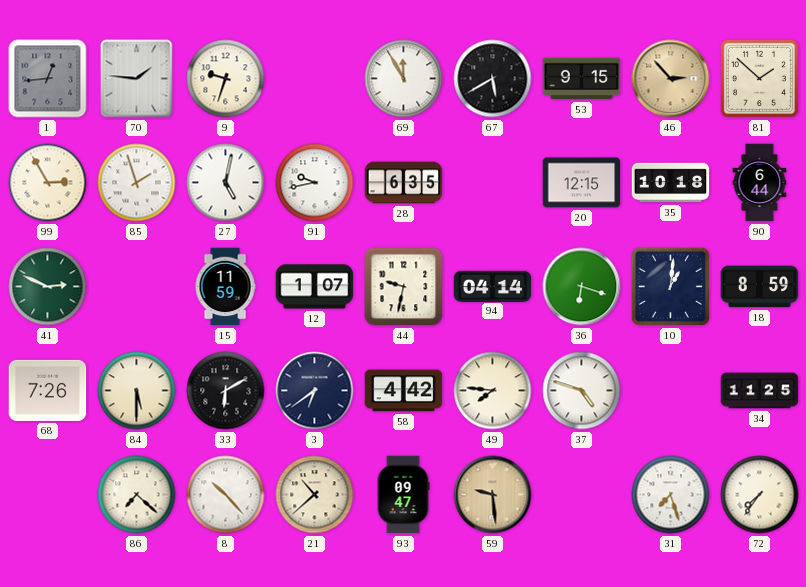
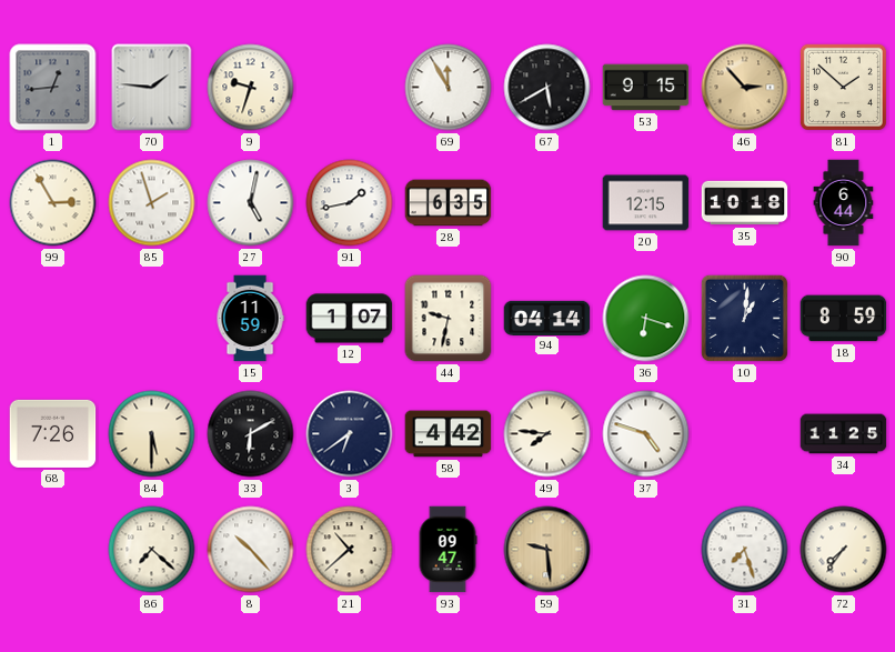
91: 9:43 -> 1:43 (350, 203)
41: 2:49 -> none (48, 287)
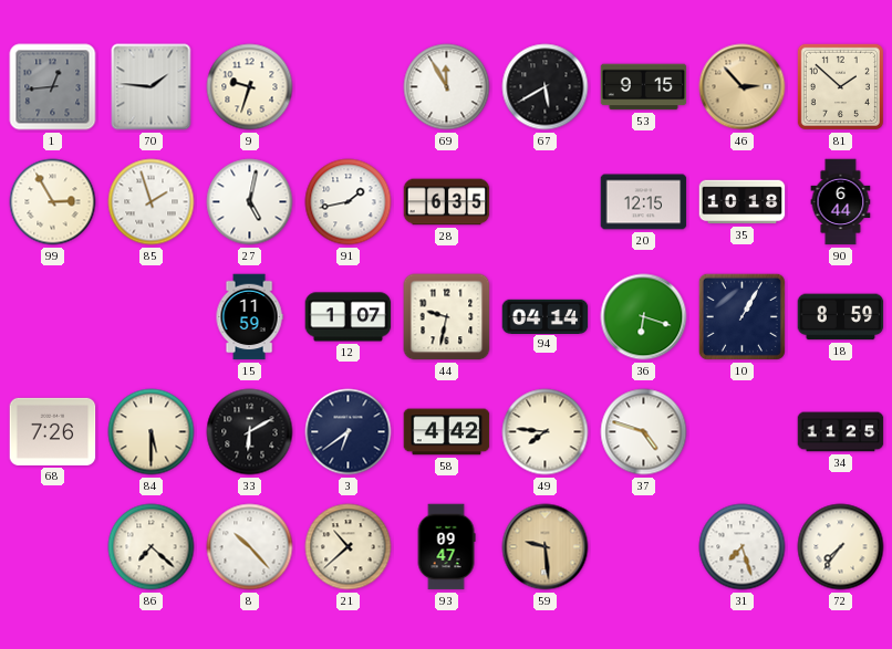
10: 1:01 -> 1:05 (741, 316)
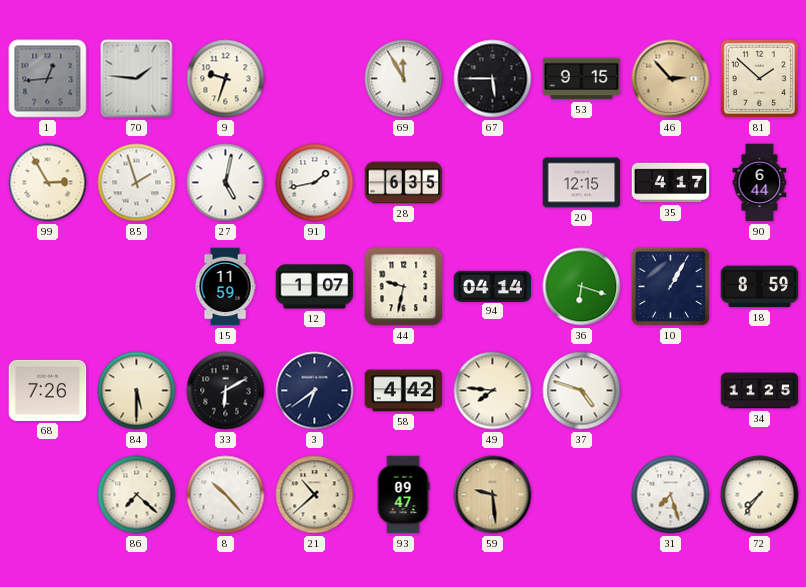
67: 5:40 -> 5:45 (493, 79)
35: 10:18 -> 4:17 (671, 183)
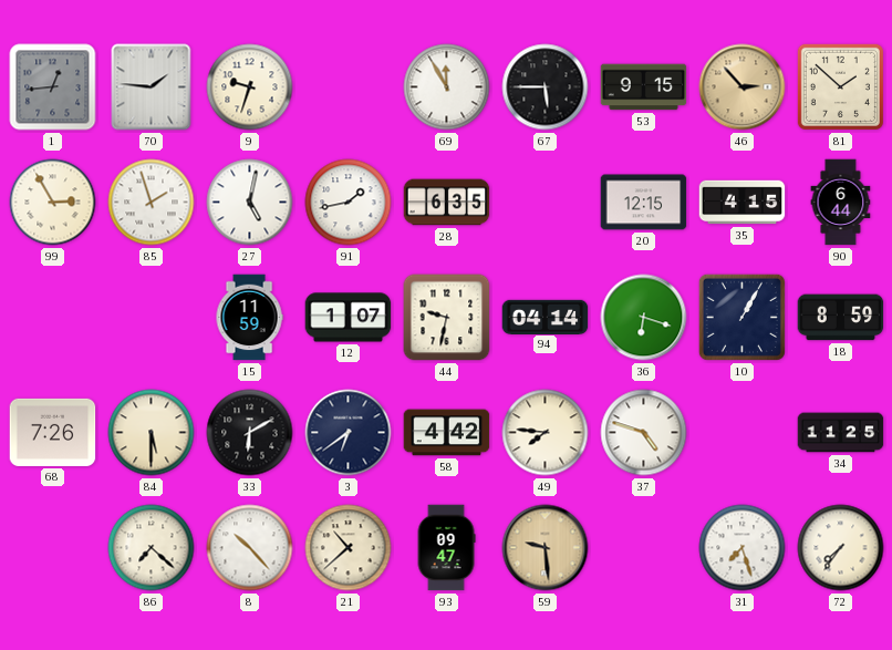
35: 4:17 -> 4:15 (743, 203)
